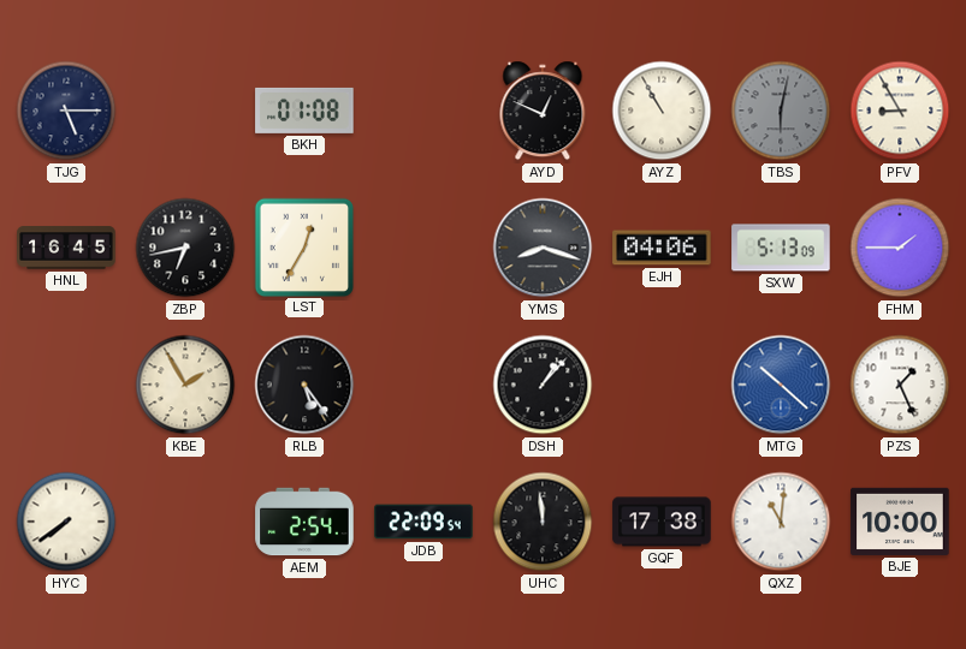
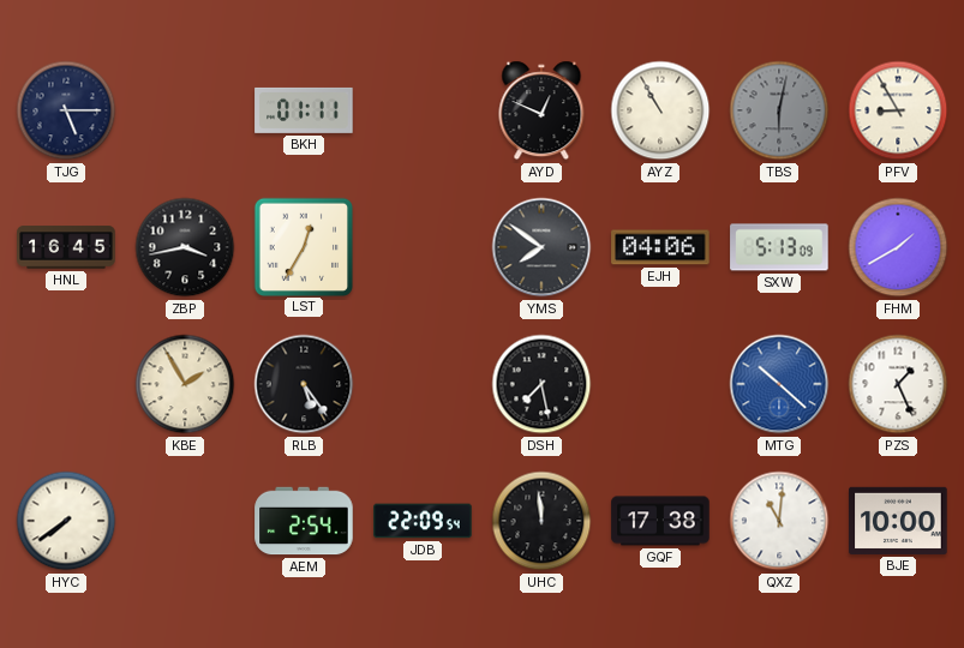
BKH: 01:08 -> 01:11 (304, 110)
ZBP: 6:43 -> 3:43 (185, 247)
YMS: 8:18 -> 7:51 (541, 247)
FHM: 1:45 -> 1:40 (898, 247)
DSH: 1:07 -> 7:28 (541, 384)
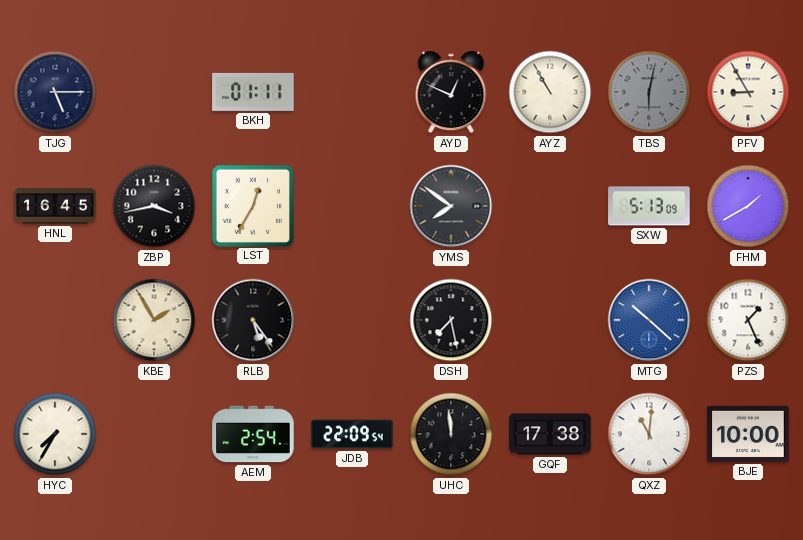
EJH: 04:06 -> none (660, 247)
HYC: 7:39 -> 7:35 (55, 434)
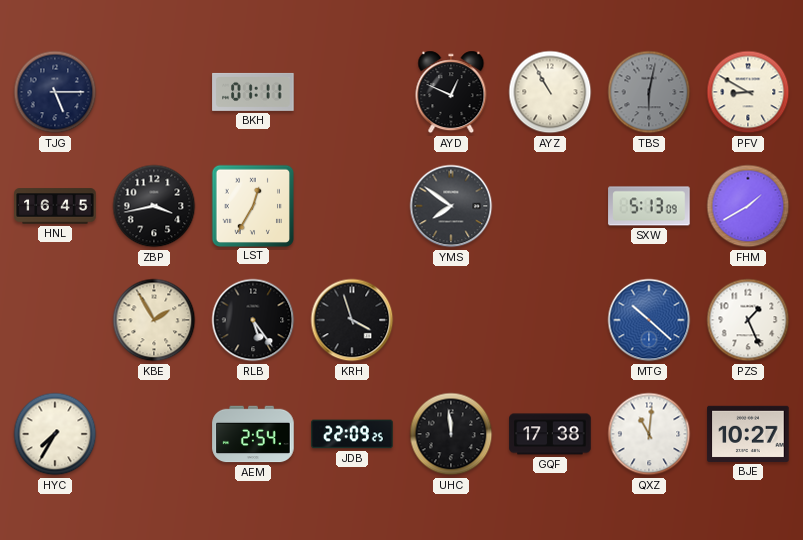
PFV: 8:55 -> 8:50 (748, 92)
KRH: none -> 3:57 (352, 320)
DSH: 7:28 -> none (451, 320)
JDB: 22:09:54 -> 22:09:25 (352, 434)
BJE: 10:00 -> 10:27 (748, 434)
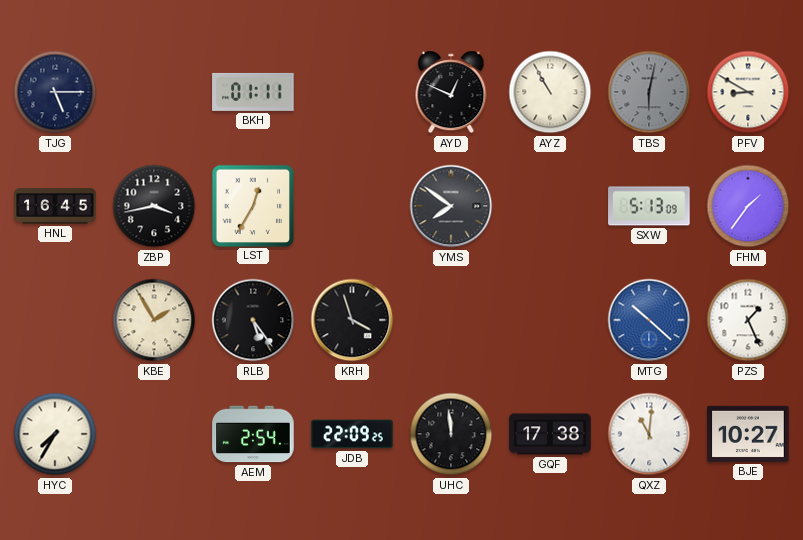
FHM: 1:40 -> 1:36 (748, 206)
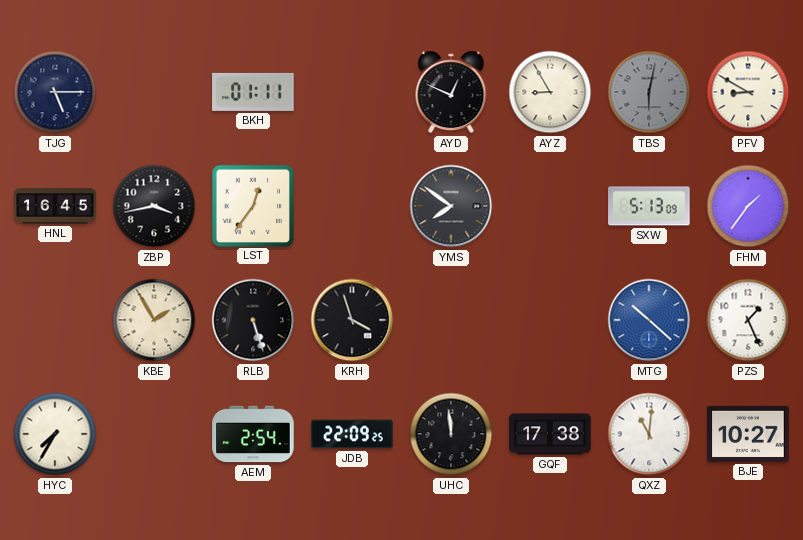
AYZ: 10:55 -> 8:55 (550, 92)
LST: 12:35 -> 12:36 (252, 205)
RLB: 5:24 -> 5:27 (253, 320)
